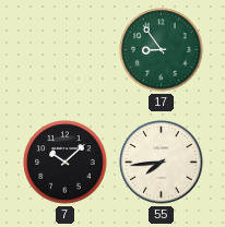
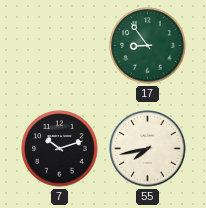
7: 10:08 -> 10:12 (60, 149)
55: 7:44 -> 7:43 (148, 149)
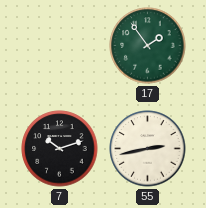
17: 8:54 -> 1:54 (148, 46)
55: 7:43 -> 2:43 (148, 149)
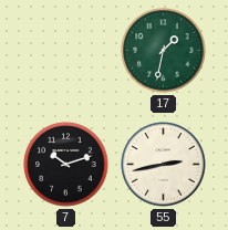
17: 1:54 -> 1:32 (164, 51)
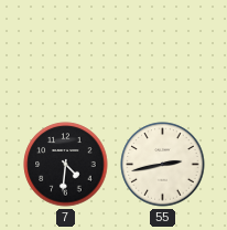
17: 1:32 -> none (164, 51)
7: 10:12 -> 4:31 (66, 165)
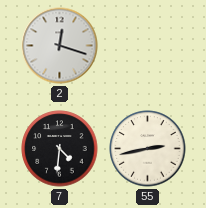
2: none -> 12:18 (60, 46)
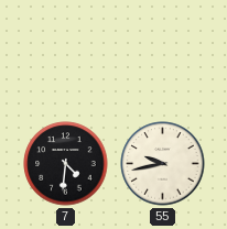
2: 12:18 -> none (60, 46)
55: 2:43 -> 9:43 (163, 164)
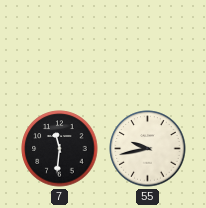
7: 4:31 -> 11:31 (60, 149)
